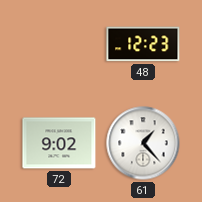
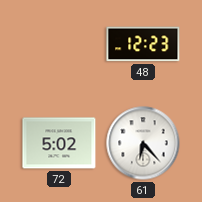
72: 9:02 -> 5:02 (59, 143)
61: 1:23 -> 6:23 (143, 143)
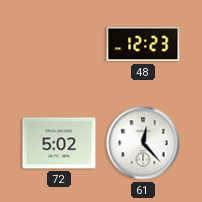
61: 6:23 -> 12:23 (143, 143)
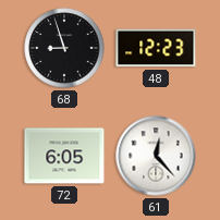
68: none -> 8:57 (64, 48)
72: 5:02 -> 6:05 (64, 156)
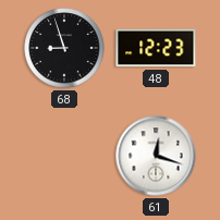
72: 6:05 -> none (64, 156)
61: 12:23 -> 12:18 (156, 156)
